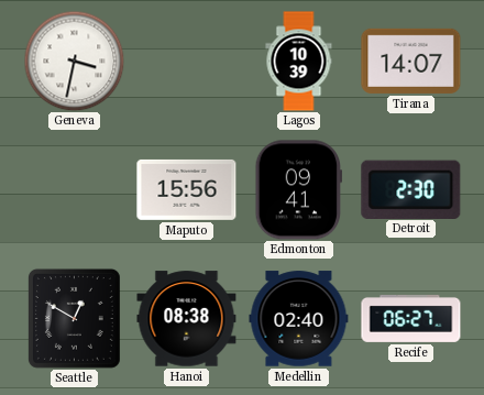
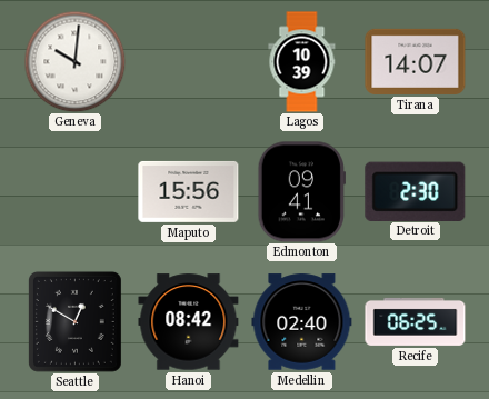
Geneva: 3:32 -> 10:01 (74, 61)
Hanoi: 08:38 -> 08:42 (189, 322)
Recife: 06:27 -> 06:25 (416, 321)
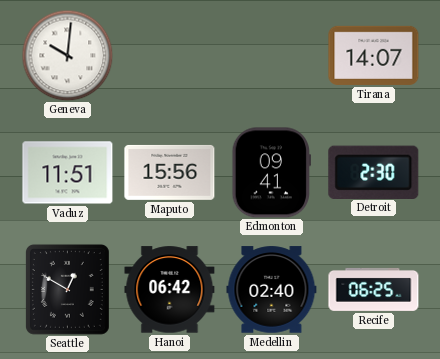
Lagos: 10:39 -> none (302, 62)
Vaduz: none -> 11:51 (68, 173)
Hanoi: 08:42 -> 06:42 (170, 290)
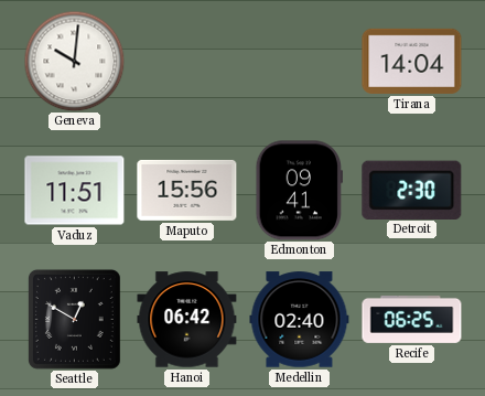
Tirana: 14:07 -> 14:04 (412, 61)
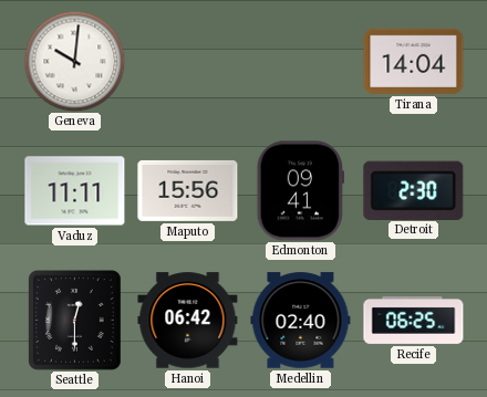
Vaduz: 11:51 -> 11:11 (75, 191)
Seattle: 12:50 -> 12:30 (74, 320)
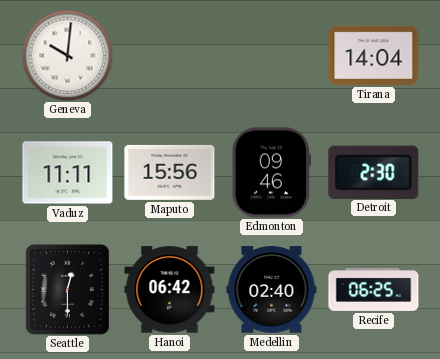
Edmonton: 09:41 -> 09:46 (271, 173)
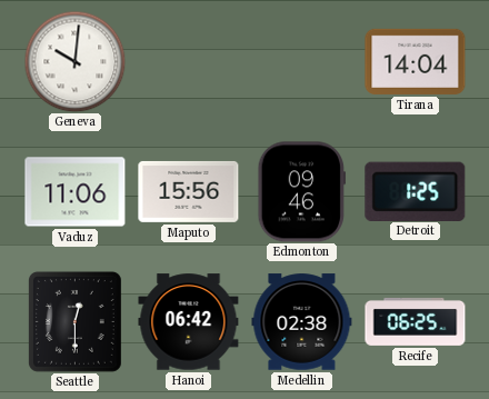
Vaduz: 11:11 -> 11:06 (76, 192)
Detroit: 2:30 -> 1:25 (416, 191)
Medellin: 02:40 -> 02:38 (302, 322)
